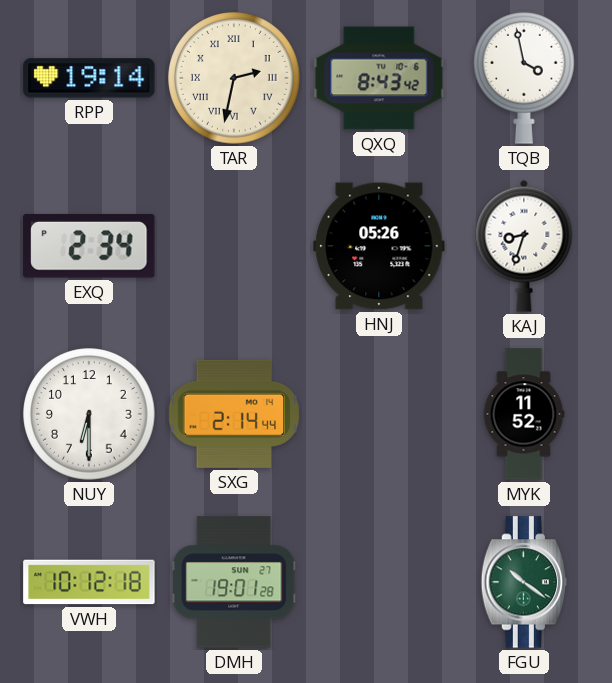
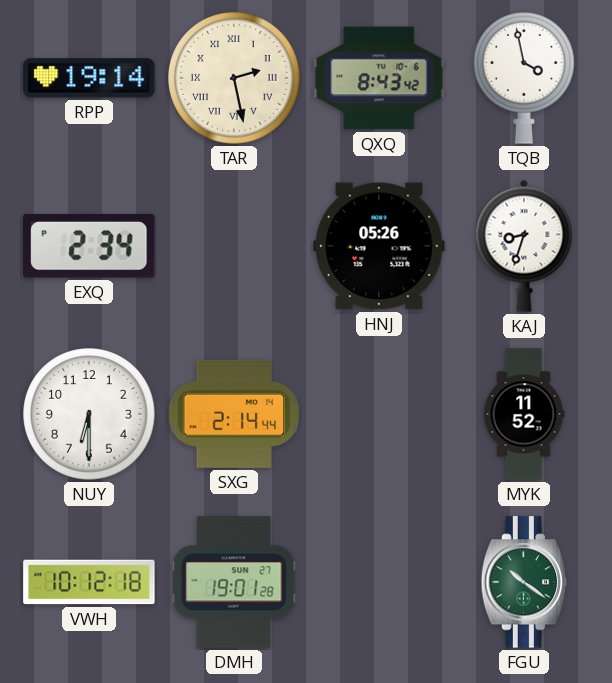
TAR: 2:32 -> 2:28 (234, 78)
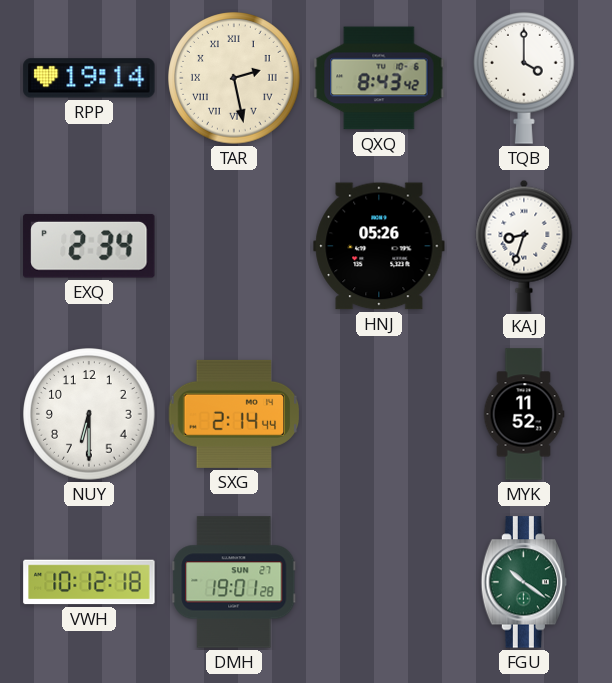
TQB: 3:58 -> 4:00 (525, 78)
